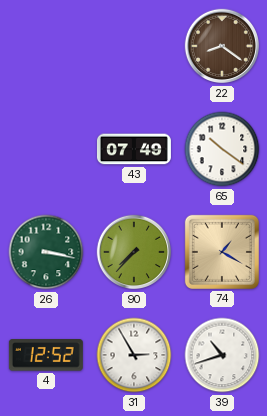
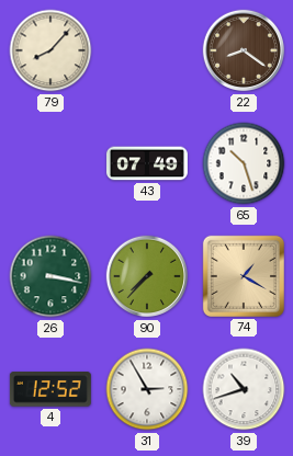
79: none -> 8:07 (50, 50)
65: 10:21 -> 10:27 (244, 163)
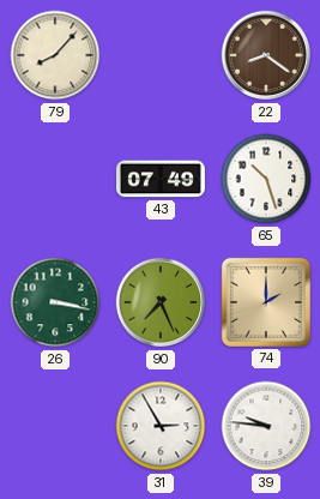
90: 7:37 -> 7:26 (161, 302)
74: 1:20 -> 2:00 (266, 302)
4: 12:52 -> none (50, 389)
39: 10:42 -> 9:46 (266, 426)
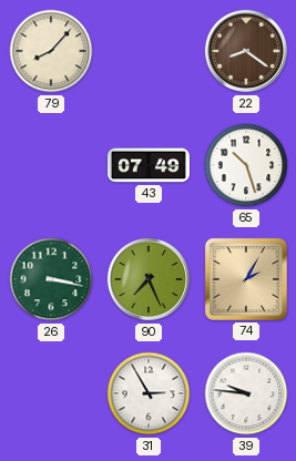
74: 2:00 -> 2:05 (246, 279)
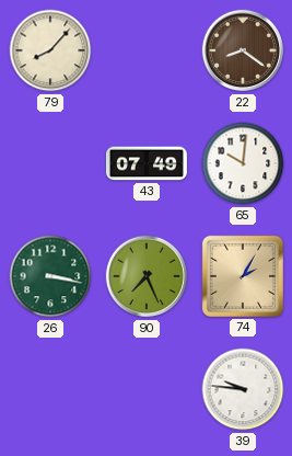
65: 10:27 -> 10:01 (243, 163)
31: 2:55 -> none (149, 393)
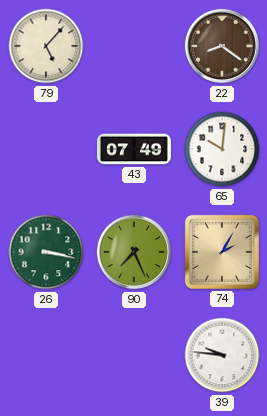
79: 8:07 -> 5:07 (46, 46)
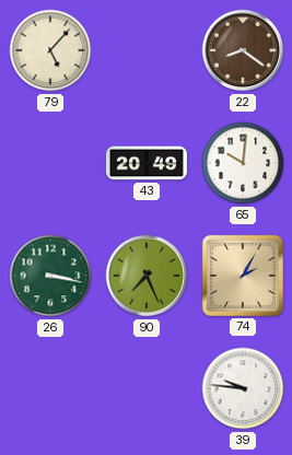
43: 07:49 -> 20:49 (147, 163)
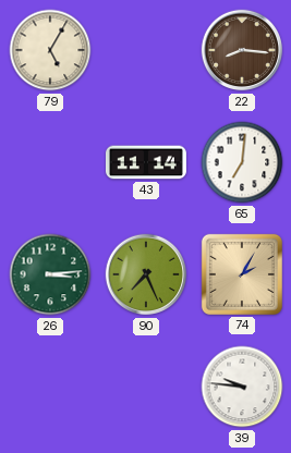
79: 5:07 -> 5:05 (50, 50)
22: 8:21 -> 8:16 (242, 50)
43: 20:49 -> 11:14 (146, 162)
65: 10:01 -> 7:01 (242, 162)
26: 3:17 -> 3:14 (50, 274)
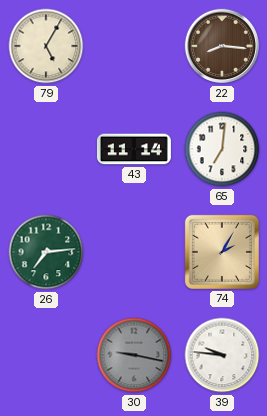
26: 3:14 -> 7:14 (46, 252)
90: 7:26 -> none (146, 274)
30: none -> 9:17 (134, 355)
